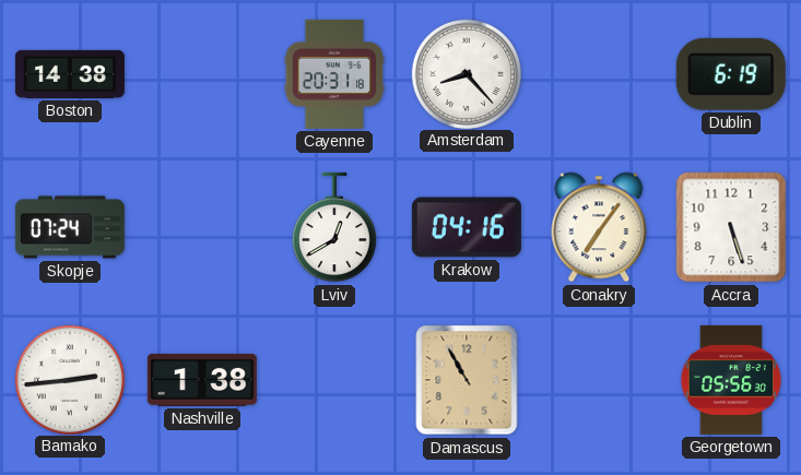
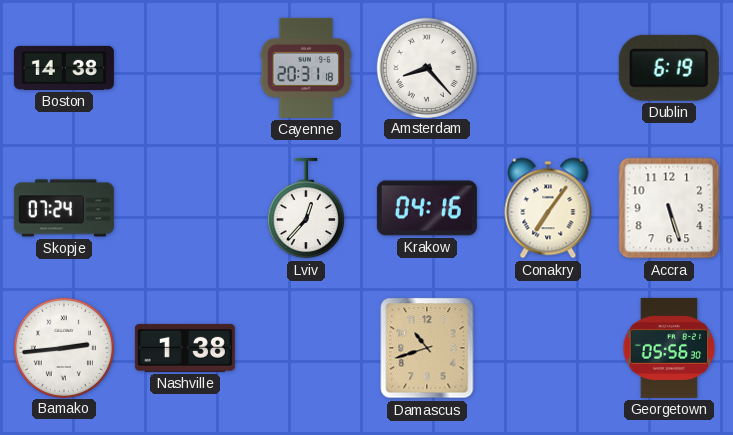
Lviv: 12:40 -> 12:37 (306, 208)
Damascus: 10:55 -> 10:42 (427, 348)
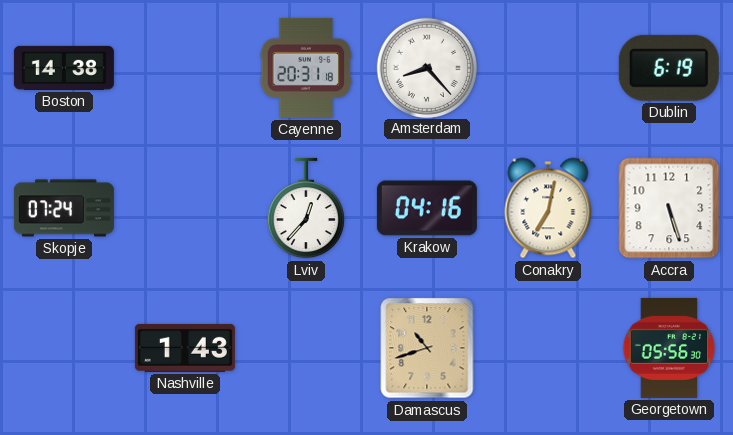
Conakry: 7:06 -> 7:02 (548, 208)
Bamako: 2:44 -> none (63, 347)
Nashville: 1:38 -> 1:43 (185, 348)
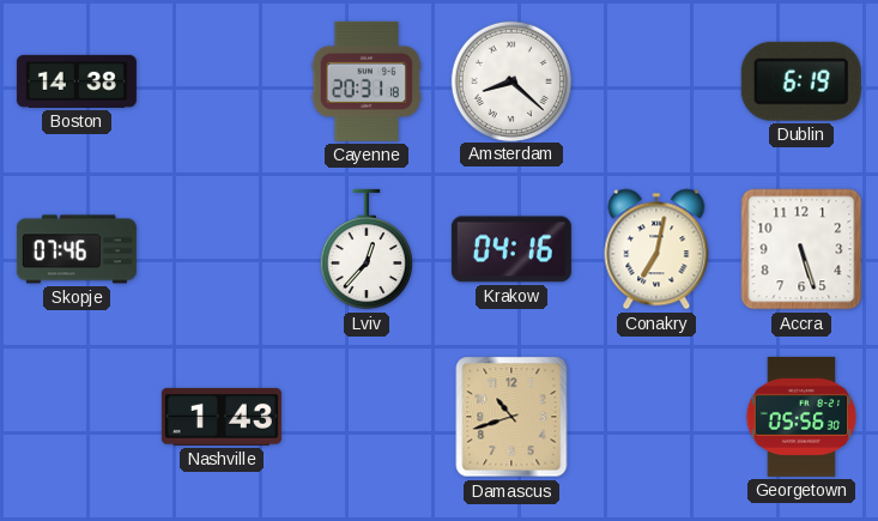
Amsterdam: 8:23 -> 8:22 (510, 80)
Skopje: 07:24 -> 07:46 (77, 249)
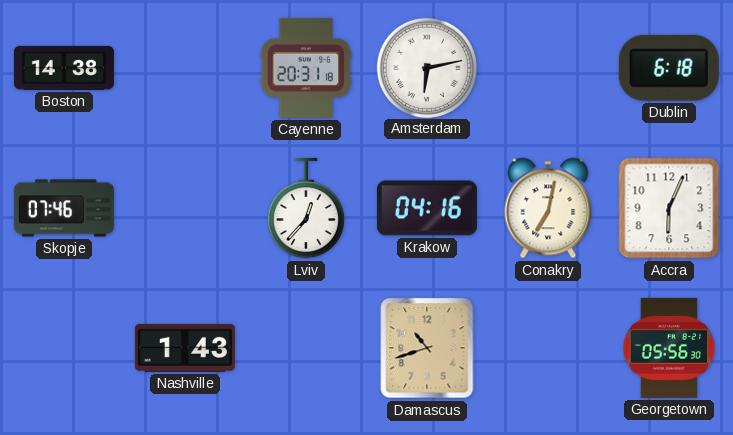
Amsterdam: 8:22 -> 6:13 (426, 67)
Dublin: 6:19 -> 6:18 (669, 68)
Accra: 5:27 -> 6:04 (669, 208)
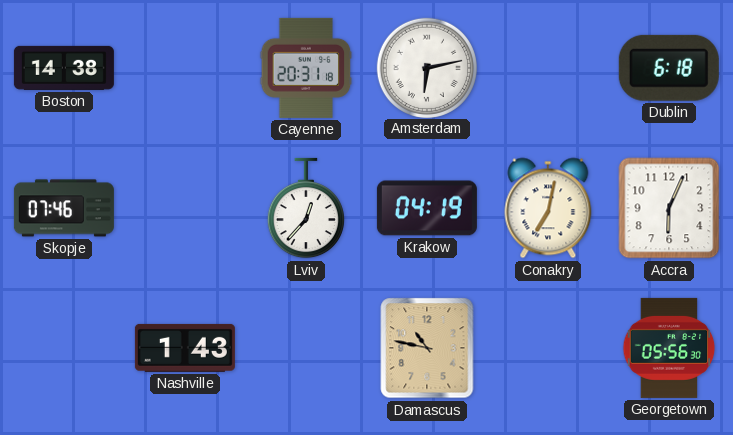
Krakow: 04:16 -> 04:19 (427, 208)
Damascus: 10:42 -> 10:47 (427, 348)
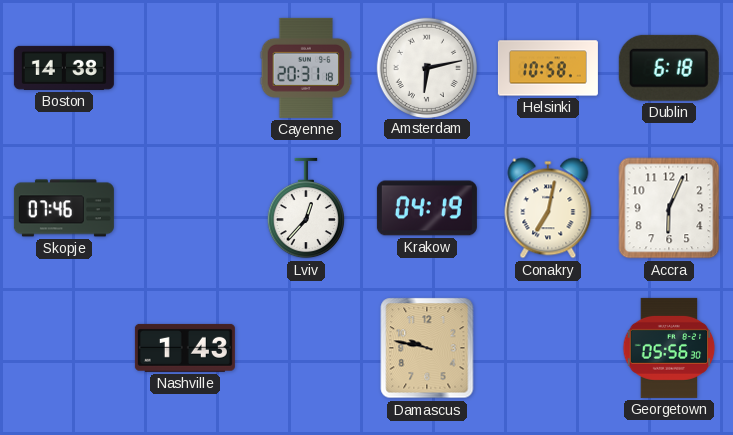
Helsinki: none -> 10:58 (548, 68)
Damascus: 10:47 -> 9:47 (427, 348)
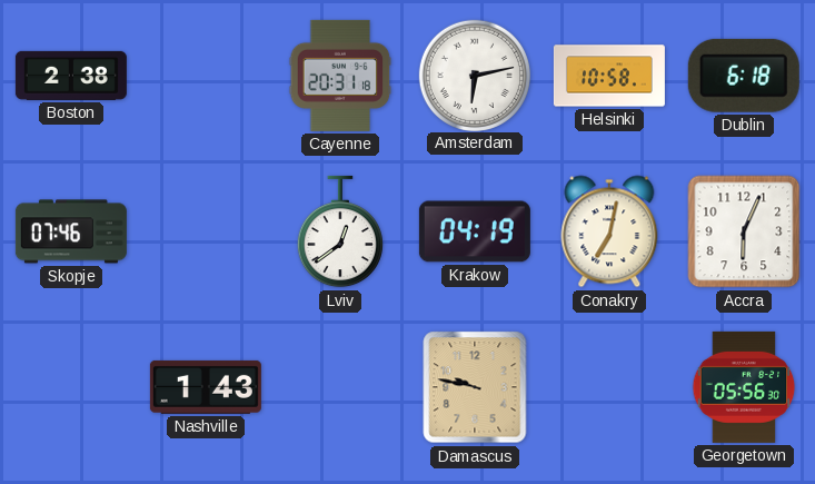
Boston: 14:38 -> 2:38 (71, 76)
Lviv: 12:37 -> 12:39 (340, 231)
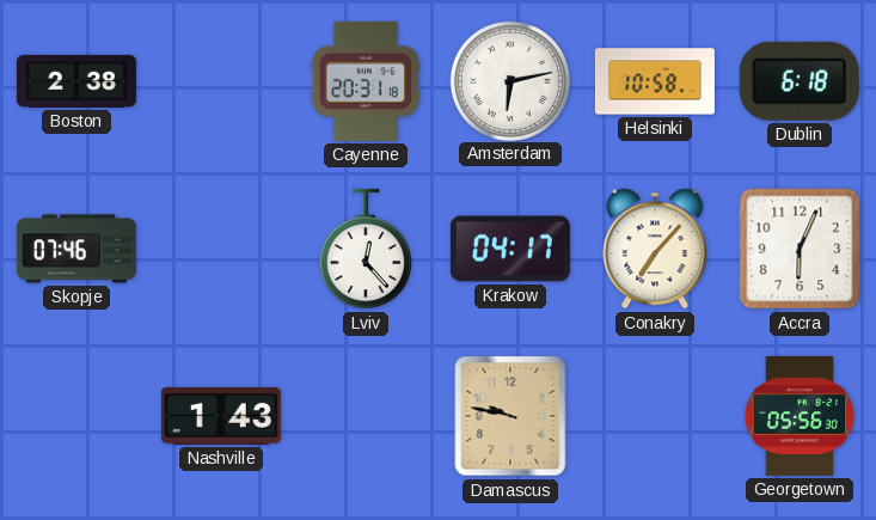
Lviv: 12:39 -> 12:23 (366, 249)
Krakow: 04:19 -> 04:17 (510, 249)
Conakry: 7:02 -> 7:07 (655, 249)
